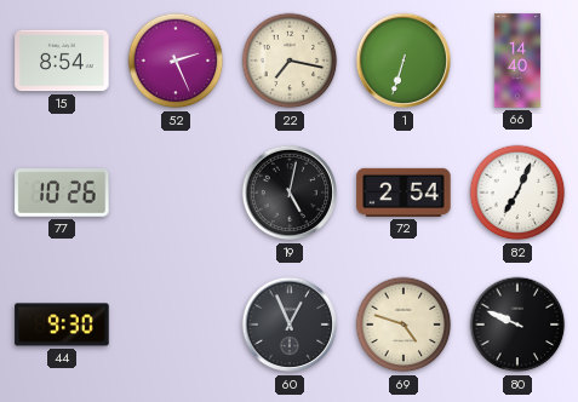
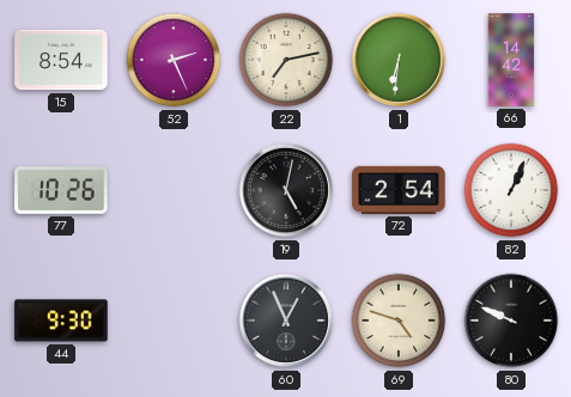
22: 7:17 -> 7:13 (286, 60)
1: 6:33 -> 6:31 (399, 60)
66: 14:40 -> 14:42 (511, 60)
82: 7:04 -> 1:04 (511, 190)
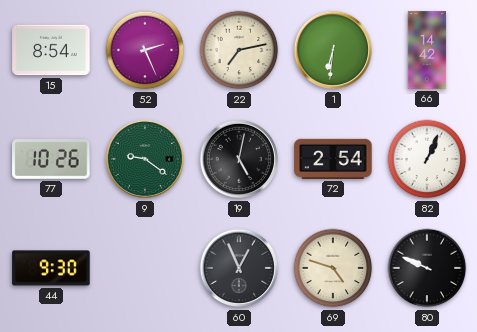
9: none -> 9:21 (145, 159)
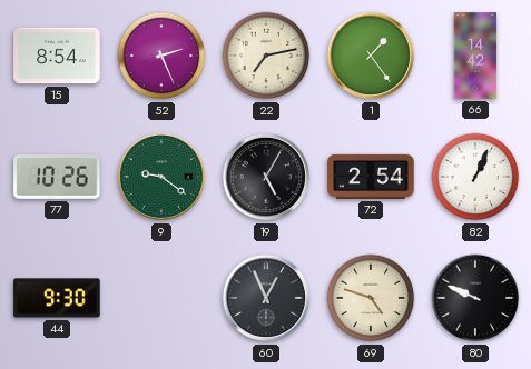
1: 6:31 -> 1:24 (371, 56)
19: 5:02 -> 5:05 (266, 177)
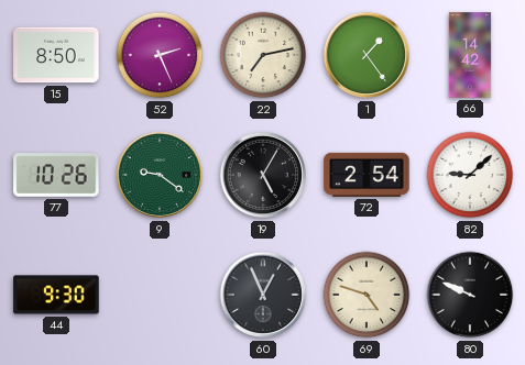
15: 8:54 -> 8:50 (56, 55)
82: 1:04 -> 9:08 (470, 175)
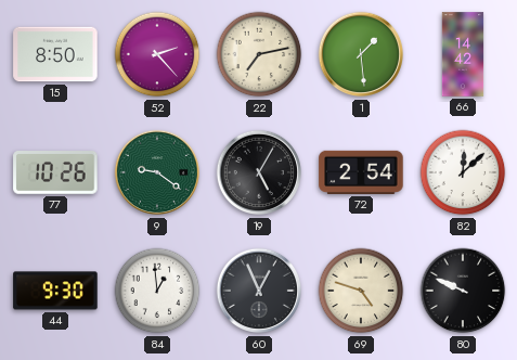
52: 2:26 -> 2:23 (157, 54)
1: 1:24 -> 1:29 (361, 54)
82: 9:08 -> 12:08 (463, 172)
84: none -> 12:59 (157, 291)
